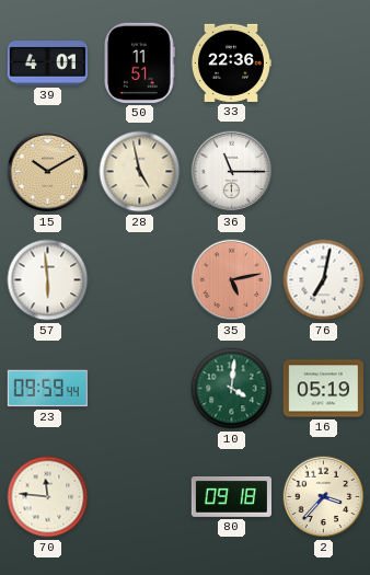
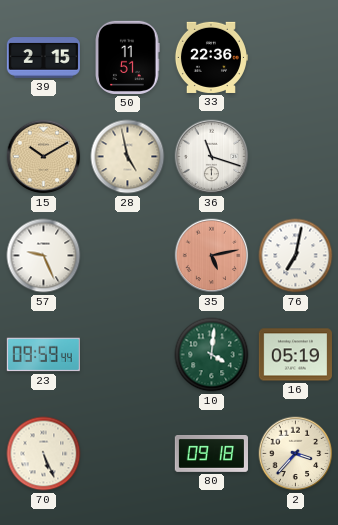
39: 4:01 -> 2:15 (43, 58)
36: 11:15 -> 11:18 (212, 157)
57: 5:59 -> 9:26 (44, 256)
70: 11:46 -> 5:26 (44, 454)
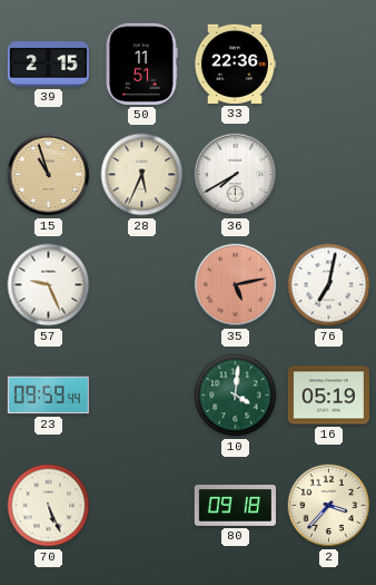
15: 10:10 -> 10:57 (49, 175)
28: 4:58 -> 5:34 (142, 175)
36: 11:18 -> 7:40 (236, 175)
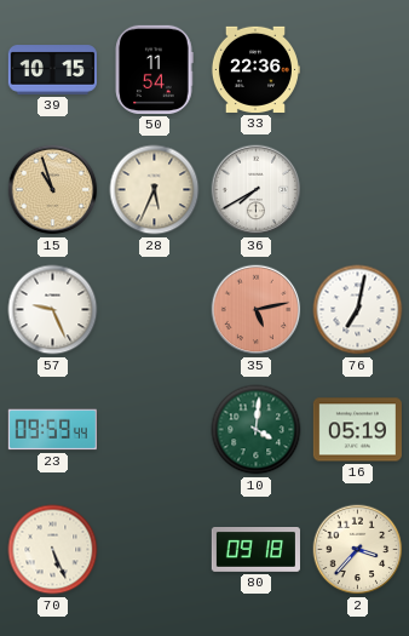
39: 2:15 -> 10:15 (52, 70)
50: 11:51 -> 11:54 (154, 69)
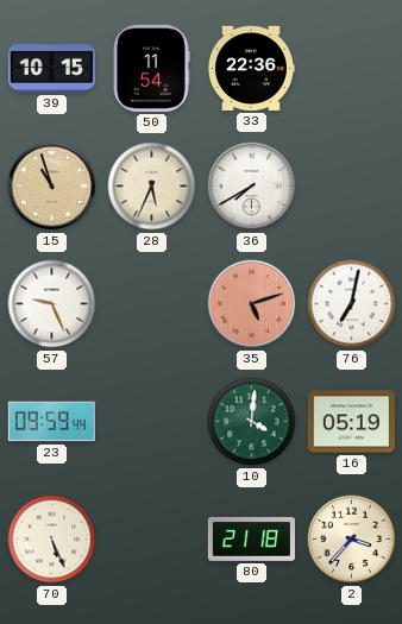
35: 5:13 -> 5:12 (252, 304)
80: 09:18 -> 21:18 (251, 540)
